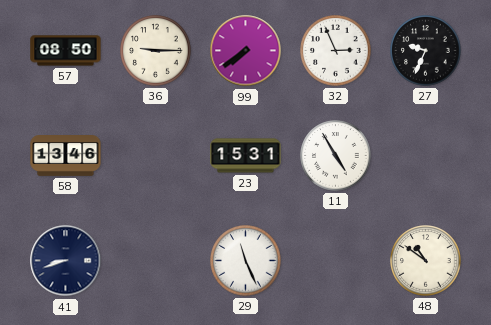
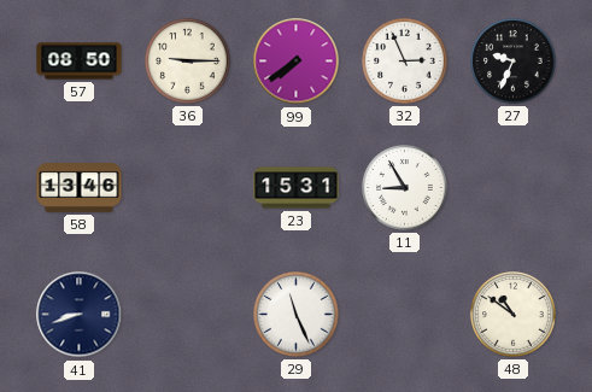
11: 4:55 -> 8:55 (405, 188)
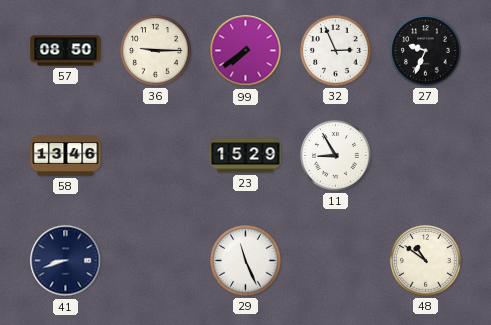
23: 15:31 -> 15:29 (246, 156)
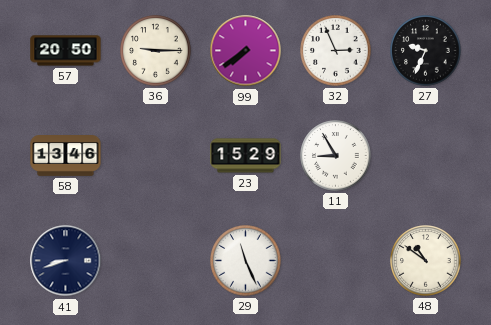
57: 08:50 -> 20:50 (66, 51)
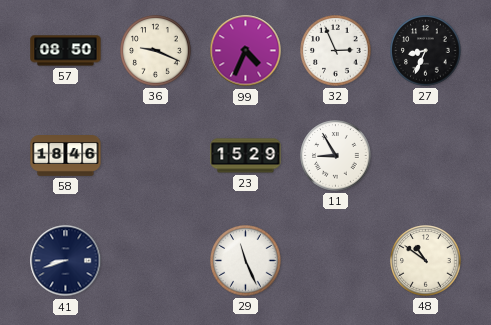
57: 20:50 -> 08:50 (66, 51)
36: 9:15 -> 9:19 (156, 51)
99: 7:39 -> 4:34 (246, 51)
27: 9:34 -> 8:34 (426, 51)
58: 13:46 -> 18:46 (66, 156)
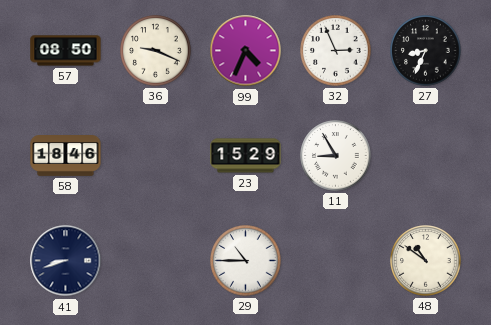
29: 11:26 -> 10:45 (246, 261)
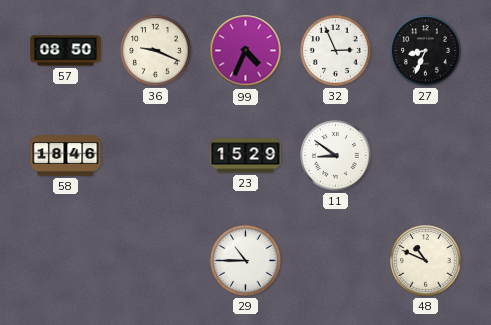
11: 8:55 -> 8:51 (336, 156)
41: 8:42 -> none (66, 261)
48: 10:51 -> 10:49 (426, 261)
